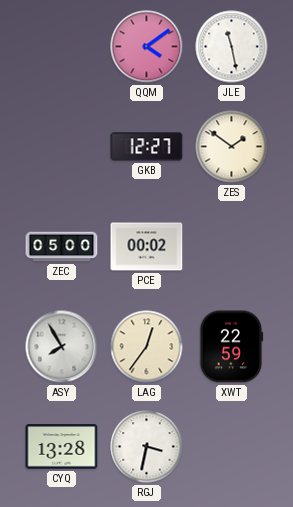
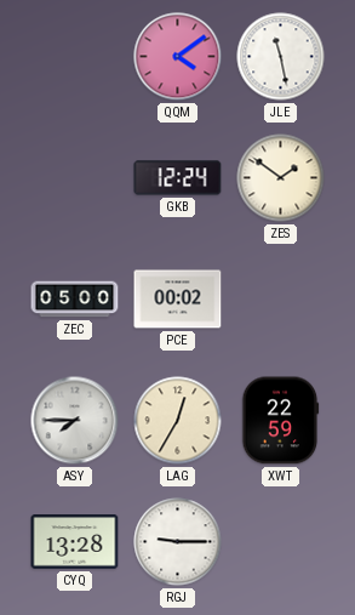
GKB: 12:27 -> 12:24 (178, 178)
ASY: 7:55 -> 7:45 (75, 421)
LAG: 12:36 -> 12:35 (178, 421)
RGJ: 3:32 -> 9:15 (178, 542)
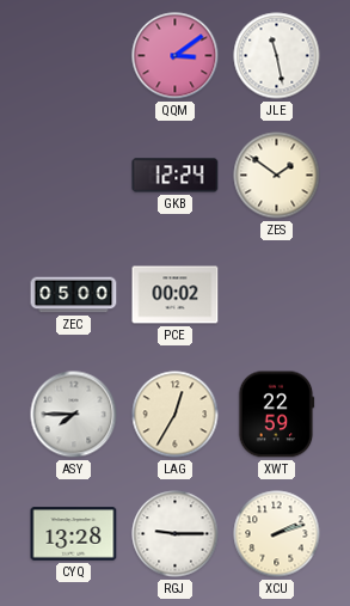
QQM: 4:09 -> 3:09 (176, 56)
XCU: none -> 2:12 (277, 534)
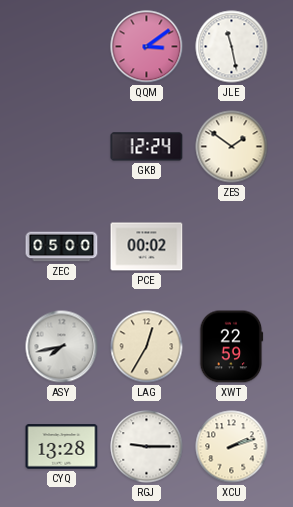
ASY: 7:45 -> 7:43 (62, 347)
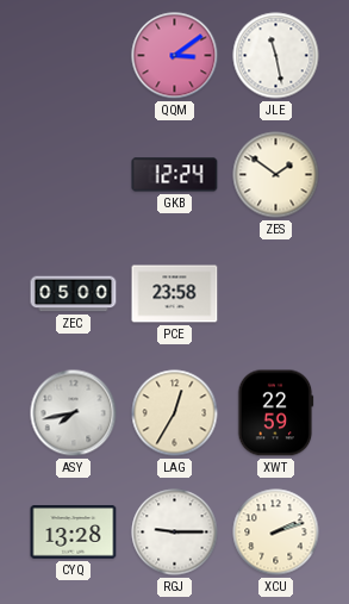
PCE: 00:02 -> 23:58 (175, 294)
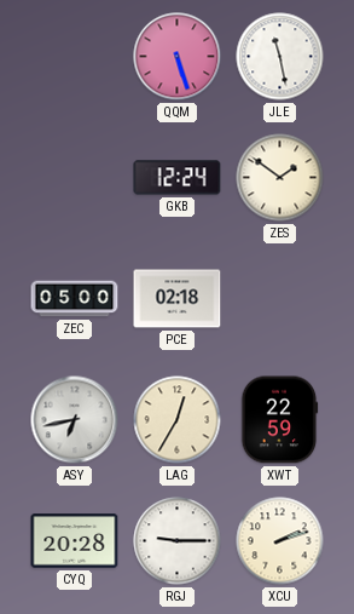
QQM: 3:09 -> 5:27 (178, 57)
PCE: 23:58 -> 02:18 (178, 299)
ASY: 7:43 -> 6:43 (75, 420)
CYQ: 13:28 -> 20:28 (75, 541)
